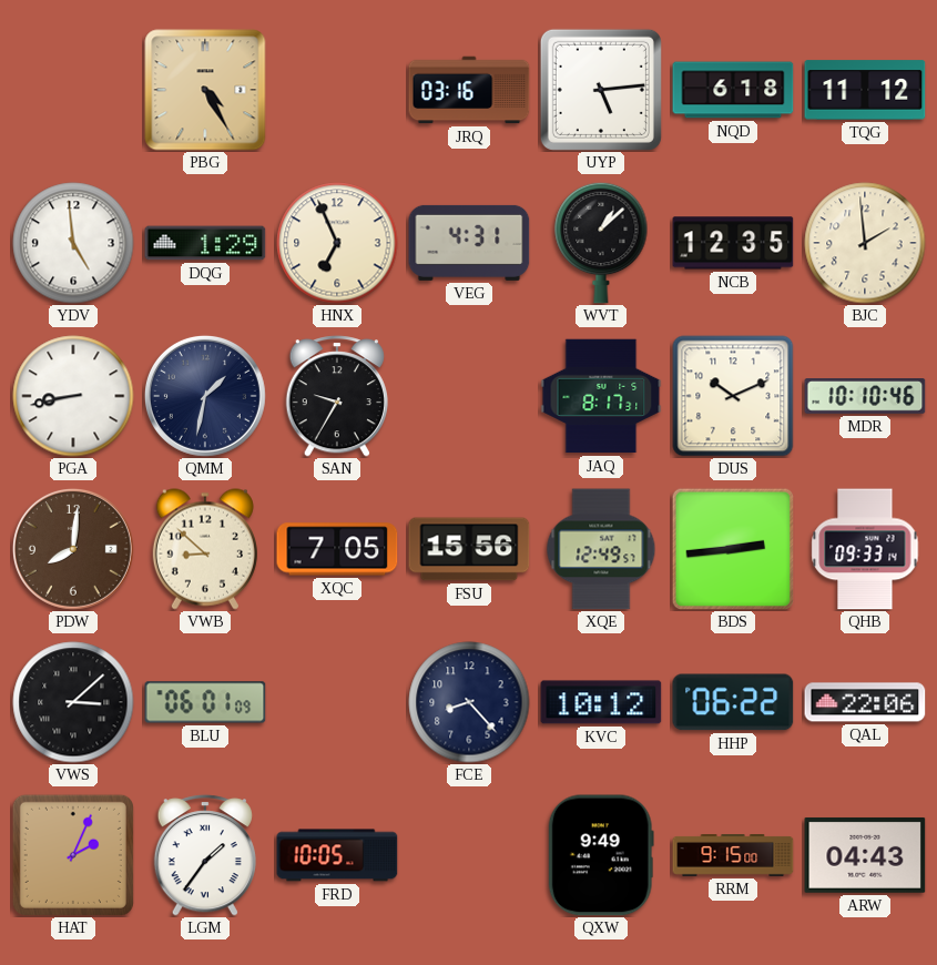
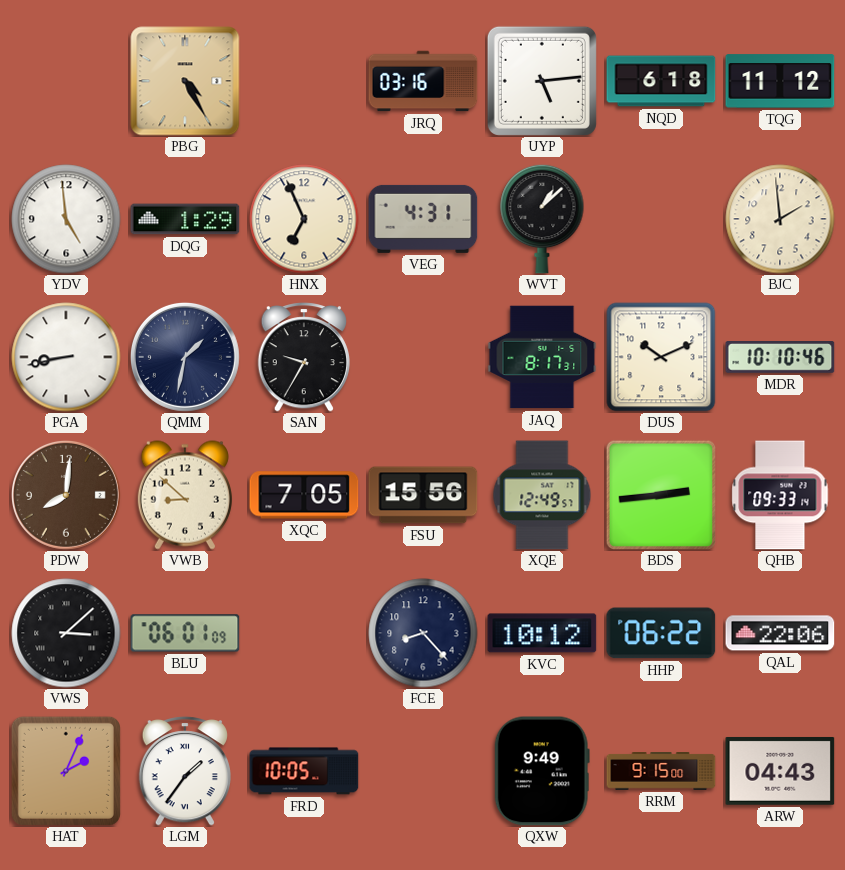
NCB: 12:35 -> none (733, 243)
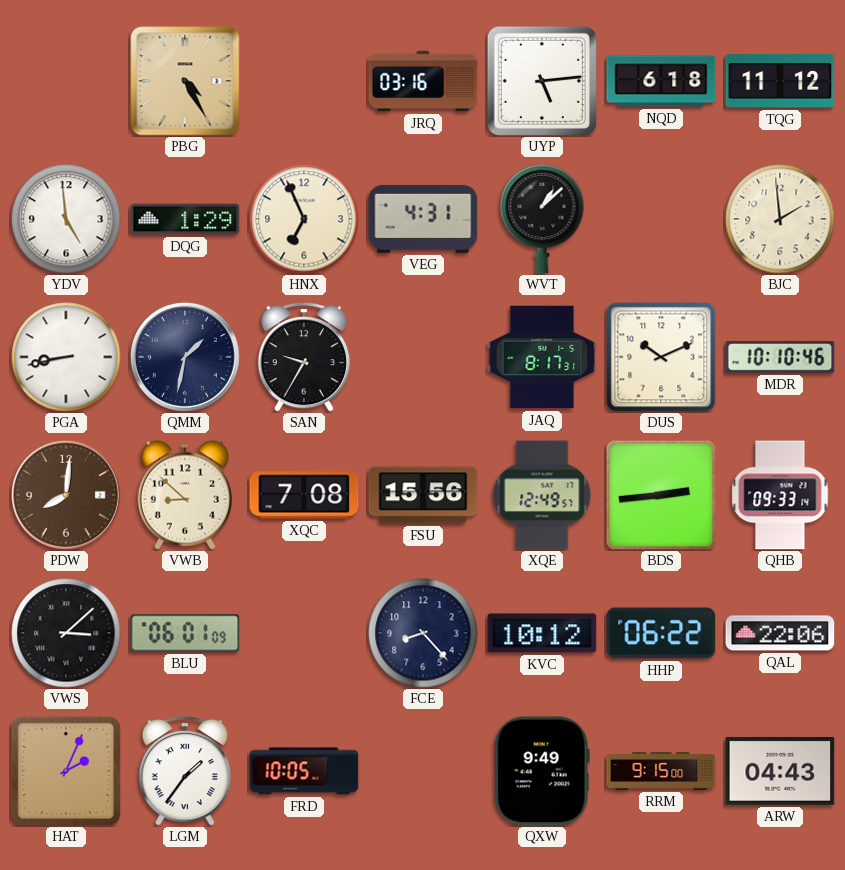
XQC: 7:05 -> 7:08 (304, 495)
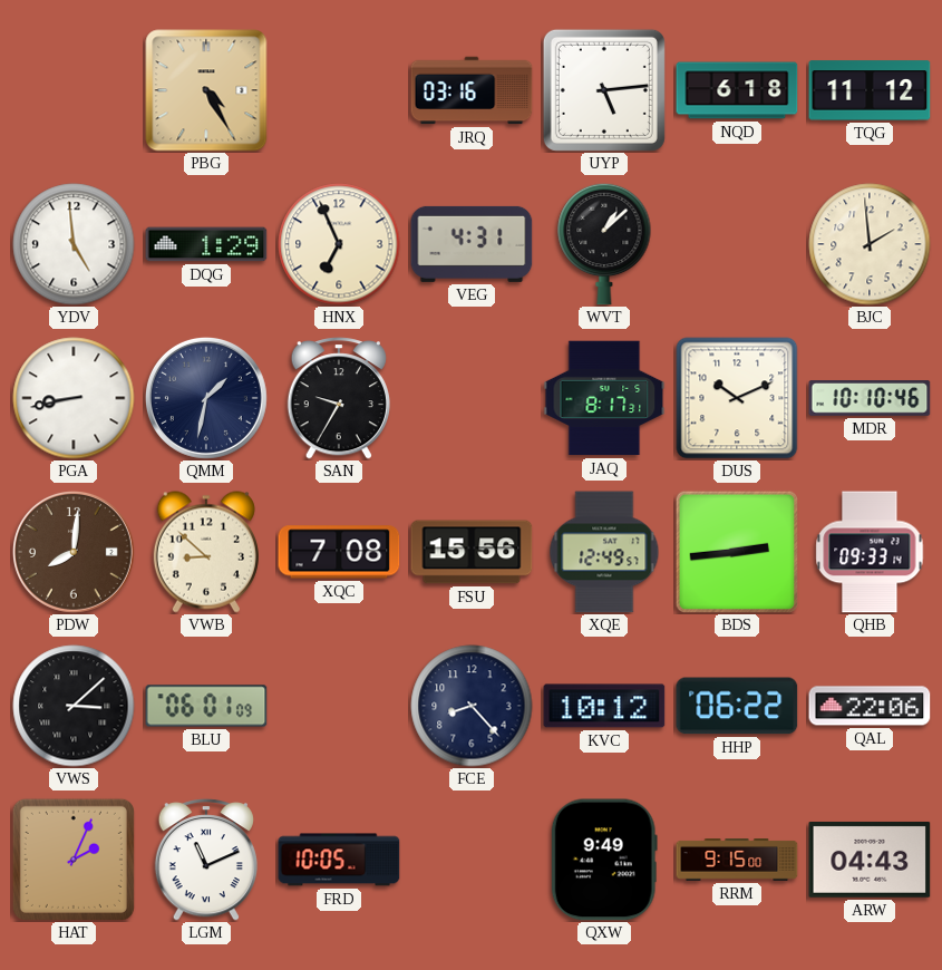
LGM: 1:36 -> 11:11 (205, 860)
